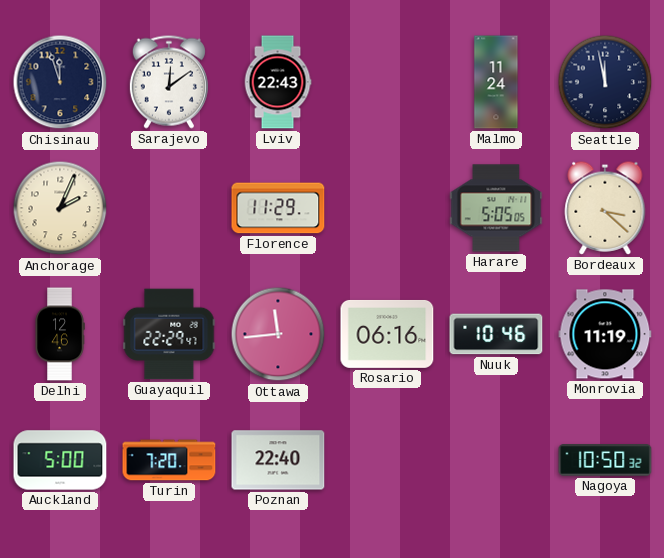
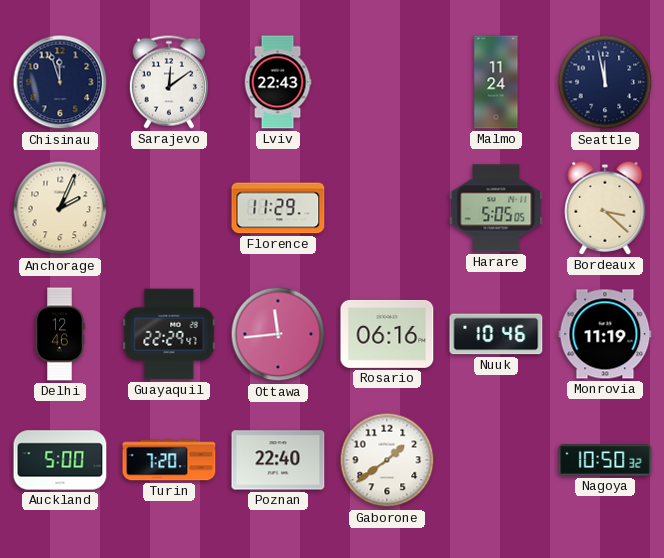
Gaborone: none -> 1:39 (387, 460)
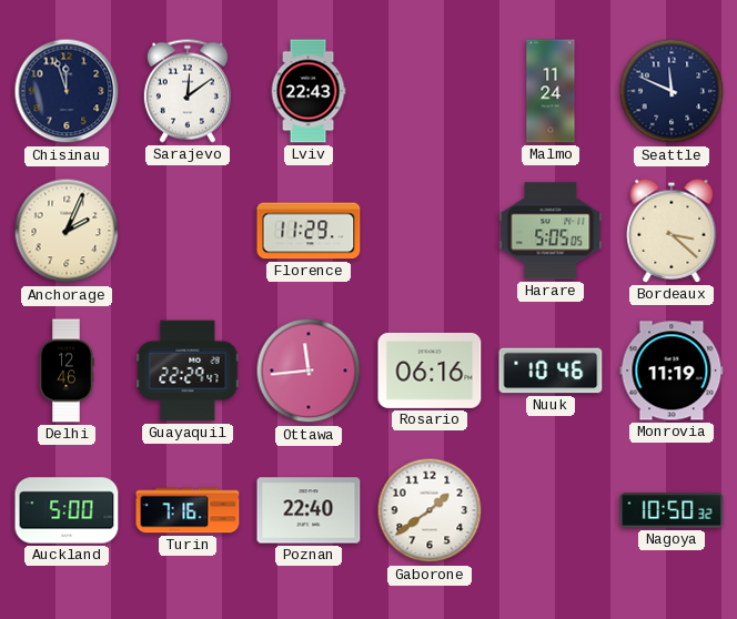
Seattle: 11:58 -> 11:49 (672, 91)
Turin: 7:20 -> 7:16 (188, 510)
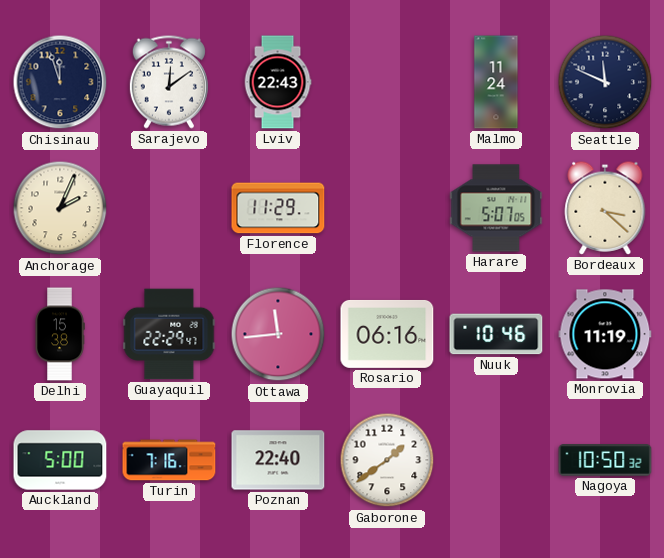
Harare: 5:05 -> 5:07 (496, 208)
Delhi: 12:46 -> 15:38 (60, 334)
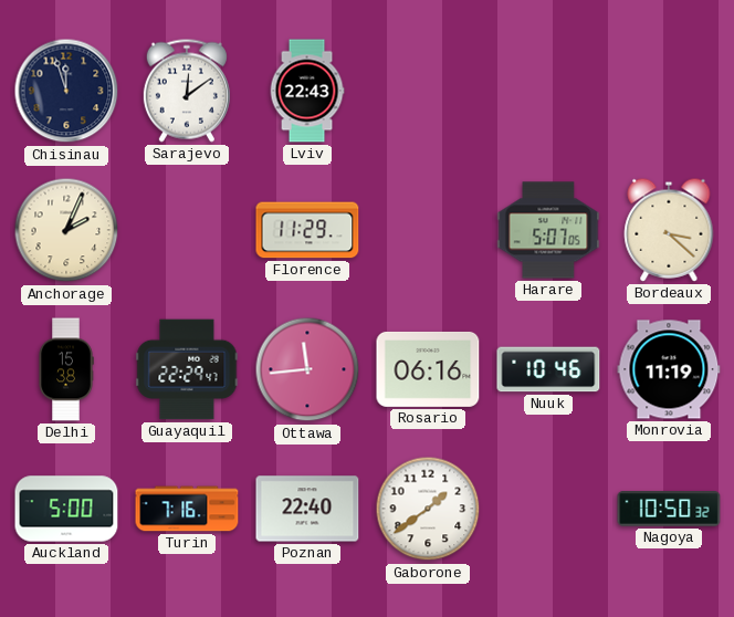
Malmo: 11:24 -> none (496, 82)
Seattle: 11:49 -> none (605, 82)
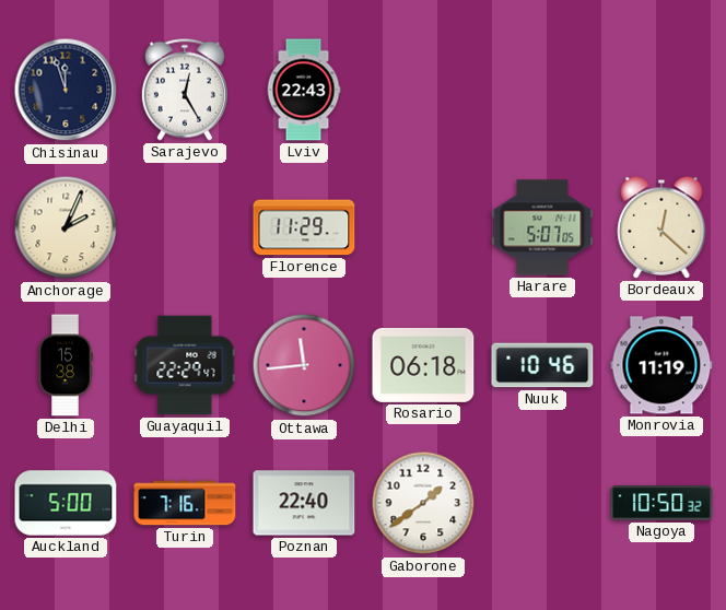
Sarajevo: 12:09 -> 12:25 (185, 90)
Bordeaux: 3:22 -> 12:22 (661, 227)
Rosario: 06:16 -> 06:18 (423, 365)
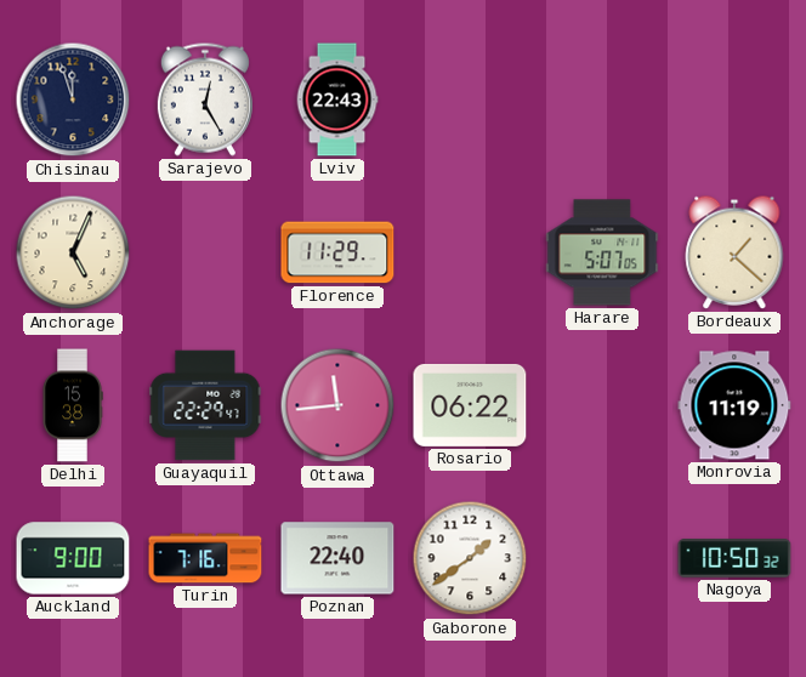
Anchorage: 2:04 -> 5:04 (73, 252)
Bordeaux: 12:22 -> 1:22 (734, 252)
Rosario: 06:18 -> 06:22 (470, 405)
Nuuk: 10:46 -> none (542, 365)
Auckland: 5:00 -> 9:00 (73, 558)
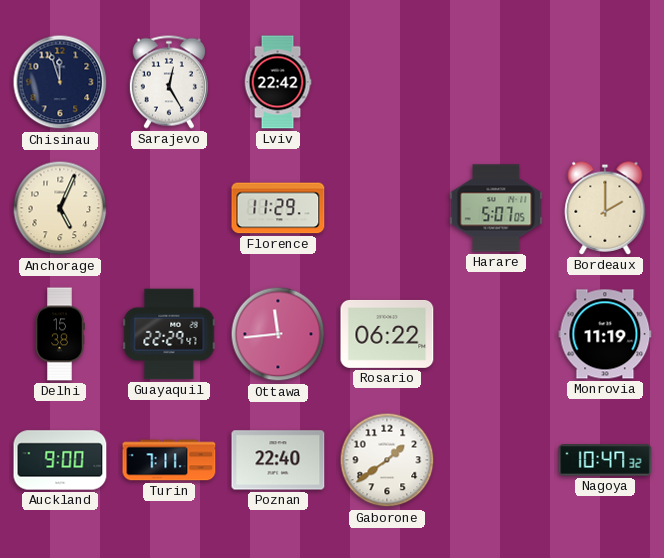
Lviv: 22:43 -> 22:42 (278, 82)
Bordeaux: 1:22 -> 2:00 (605, 208)
Turin: 7:16 -> 7:11 (169, 460)
Nagoya: 10:50 -> 10:47 (605, 460)
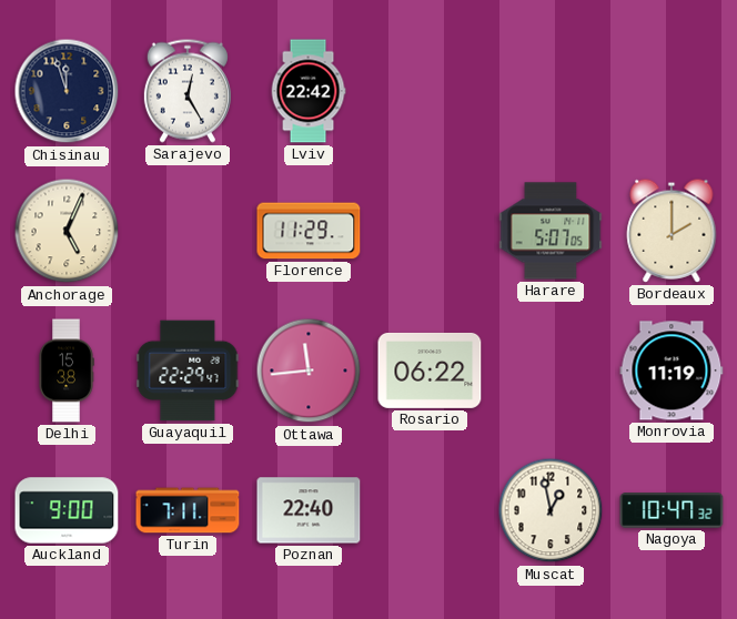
Gaborone: 1:39 -> none (387, 460)
Muscat: none -> 12:58 (551, 510)
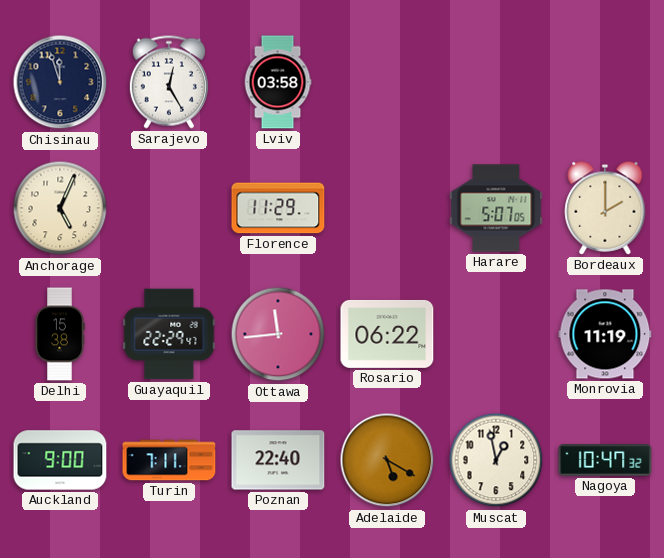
Lviv: 22:42 -> 03:58 (278, 82)
Adelaide: none -> 5:20 (387, 460)
